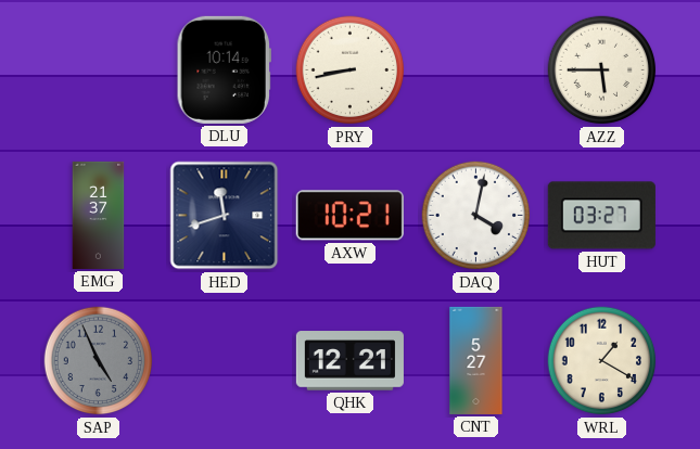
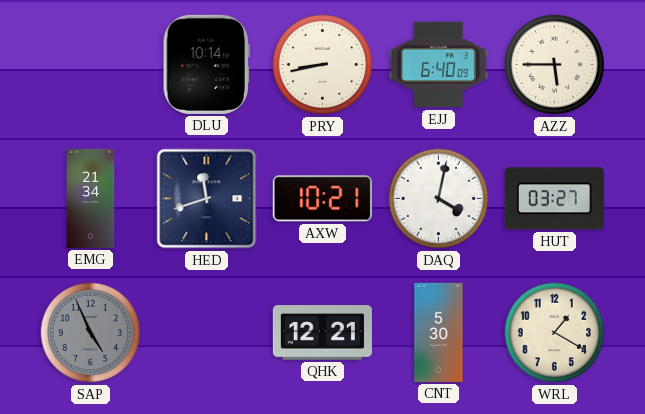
EJJ: none -> 6:40 (438, 65)
EMG: 21:37 -> 21:34 (91, 198)
CNT: 5:27 -> 5:30 (439, 332)
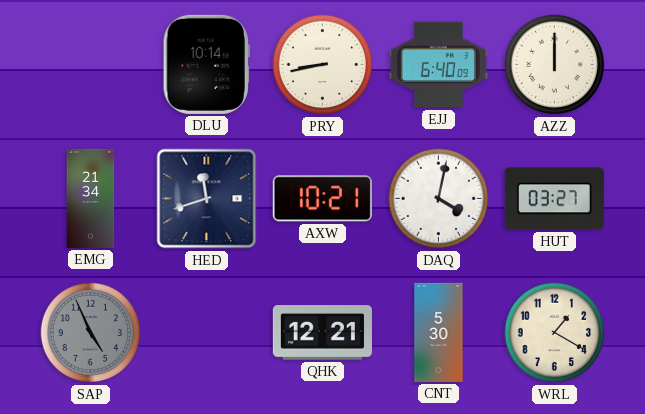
AZZ: 5:45 -> 12:00 (555, 65)
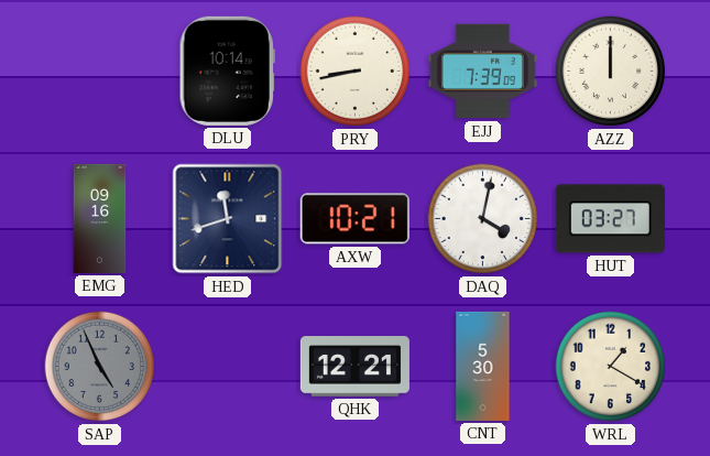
EJJ: 6:40 -> 7:39 (482, 72)
EMG: 21:34 -> 09:16 (100, 218)
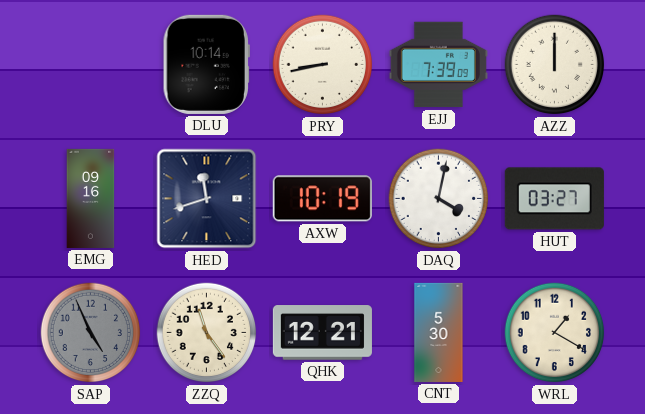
AXW: 10:21 -> 10:19 (322, 199)
ZZQ: none -> 11:24 (207, 333)
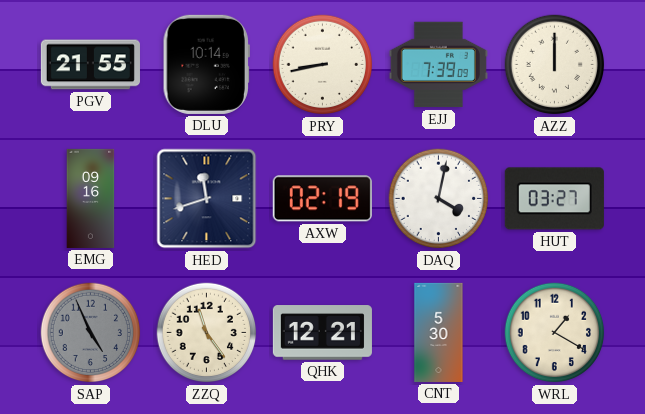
PGV: none -> 21:55 (90, 65)
AXW: 10:19 -> 02:19 (322, 199)
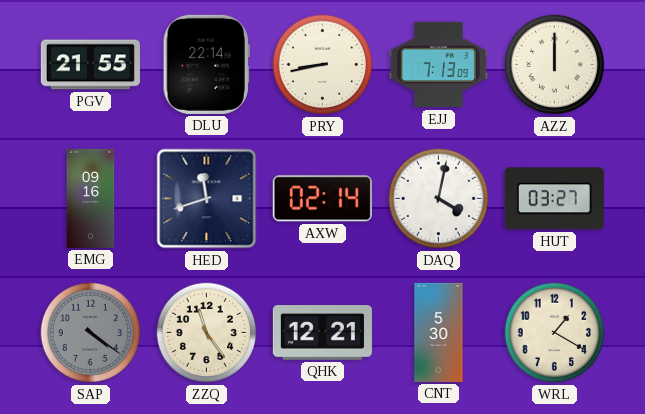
DLU: 10:14 -> 22:14 (206, 64)
EJJ: 7:39 -> 7:13 (438, 65)
AXW: 02:19 -> 02:14 (322, 199)
SAP: 4:56 -> 4:21 (91, 333)
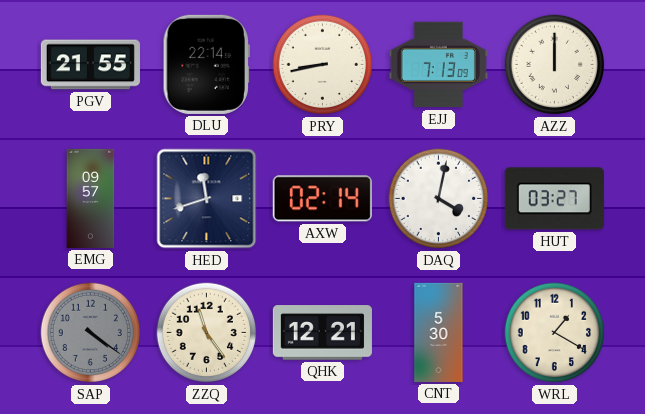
EMG: 09:16 -> 09:57 (91, 198)
